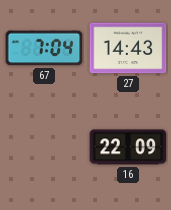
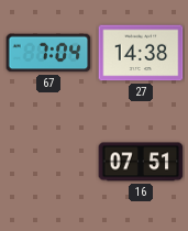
27: 14:43 -> 14:38 (141, 53)
16: 22:09 -> 07:51 (141, 162)
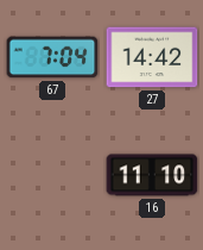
27: 14:38 -> 14:42 (152, 57)
16: 07:51 -> 11:10 (152, 175)
